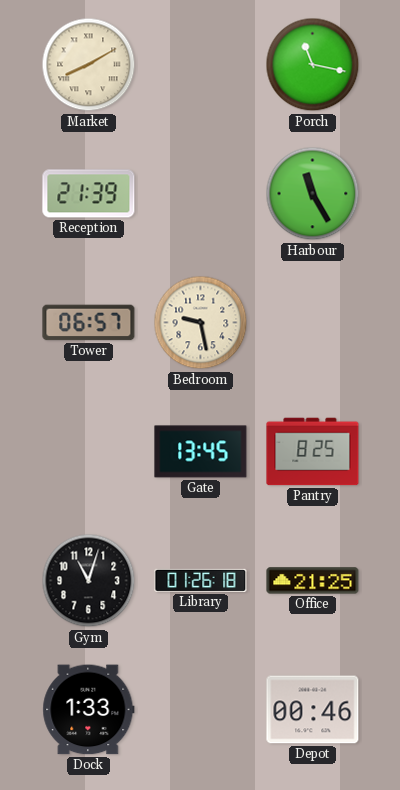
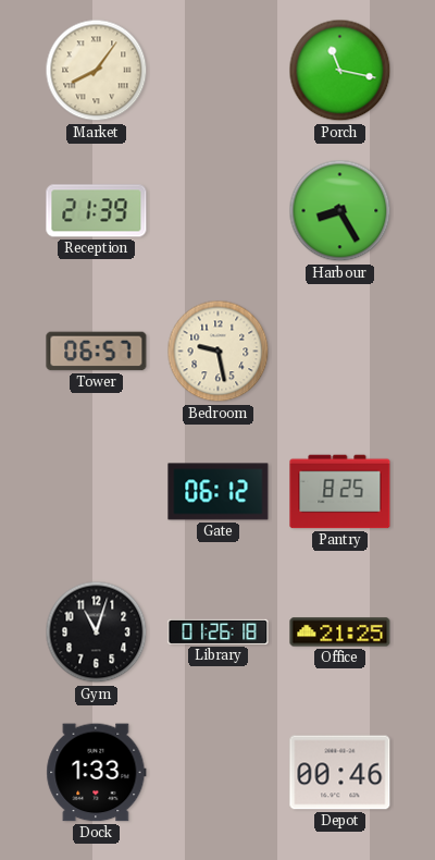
Market: 8:10 -> 8:06 (97, 71)
Harbour: 11:25 -> 8:25 (340, 211)
Gate: 13:45 -> 06:12 (219, 492)
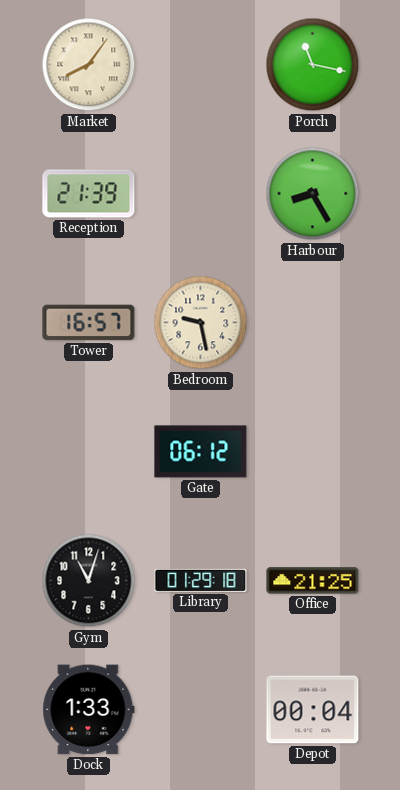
Tower: 06:57 -> 16:57 (89, 323)
Pantry: 8:25 -> none (340, 492)
Library: 01:26 -> 01:29 (201, 580)
Depot: 00:46 -> 00:04 (313, 710)
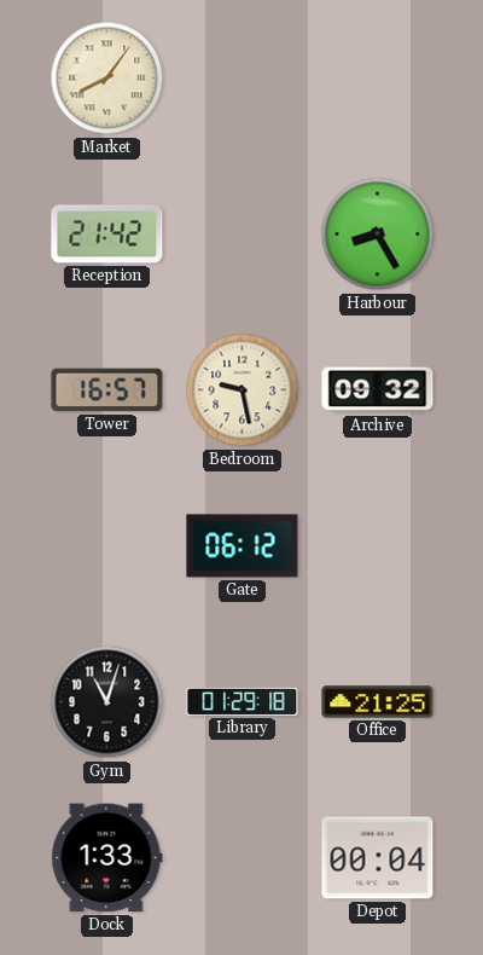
Porch: 11:17 -> none (313, 65)
Reception: 21:39 -> 21:42 (107, 235)
Archive: none -> 09:32 (378, 390)
